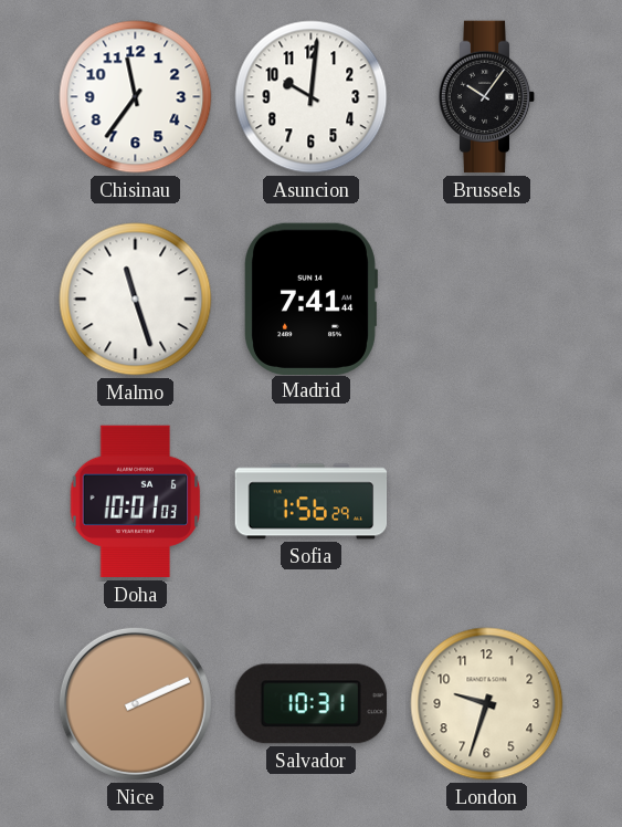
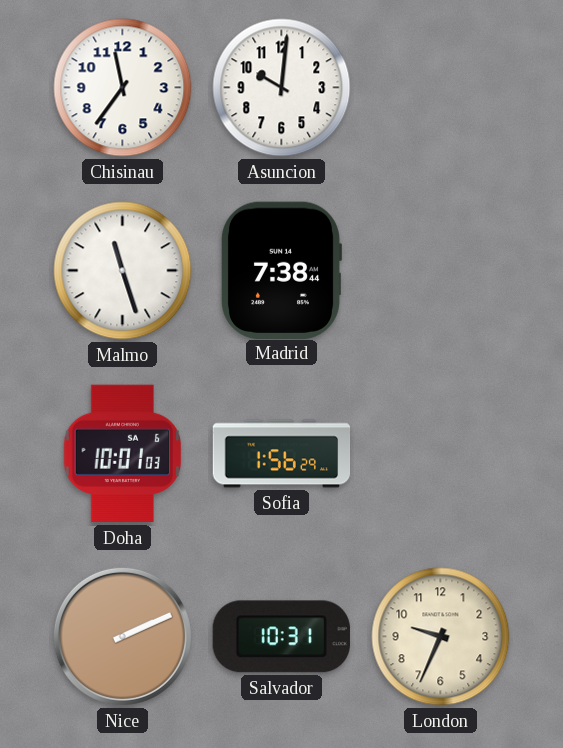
Brussels: 10:06 -> none (487, 97)
Madrid: 7:41 -> 7:38 (282, 270)
London: 9:33 -> 9:34 (441, 637)
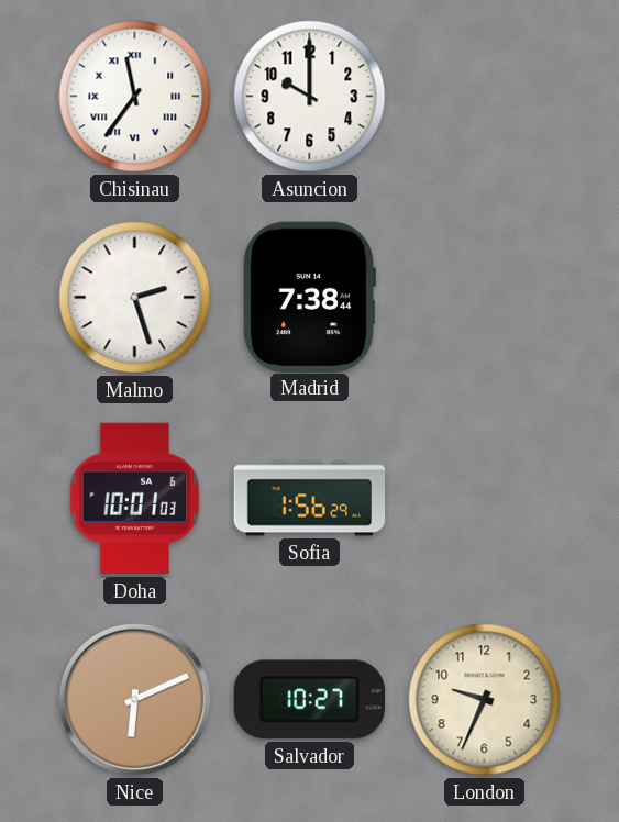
Chisinau numerals: Arabic -> Roman (135, 97)
Asuncion: 10:01 -> 10:00 (310, 97)
Malmo: 11:27 -> 2:27 (135, 298)
Nice: 2:11 -> 6:11 (134, 699)
Salvador: 10:31 -> 10:27 (309, 700)
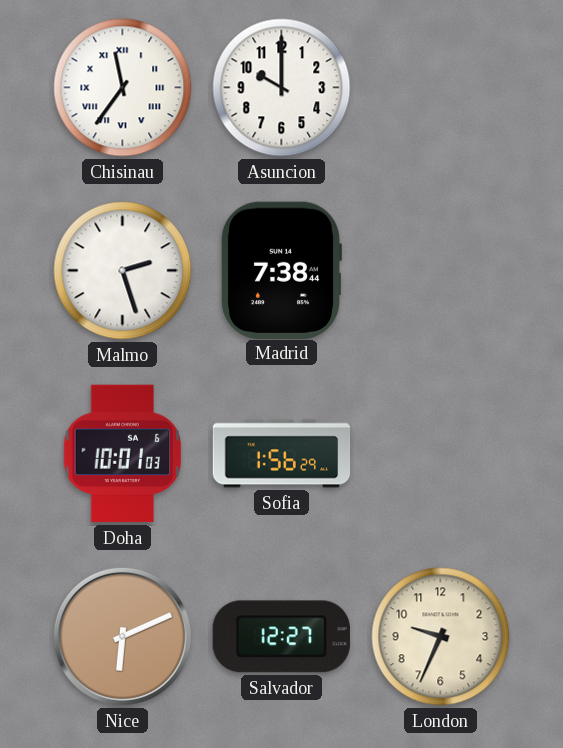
Salvador: 10:27 -> 12:27 (281, 637)
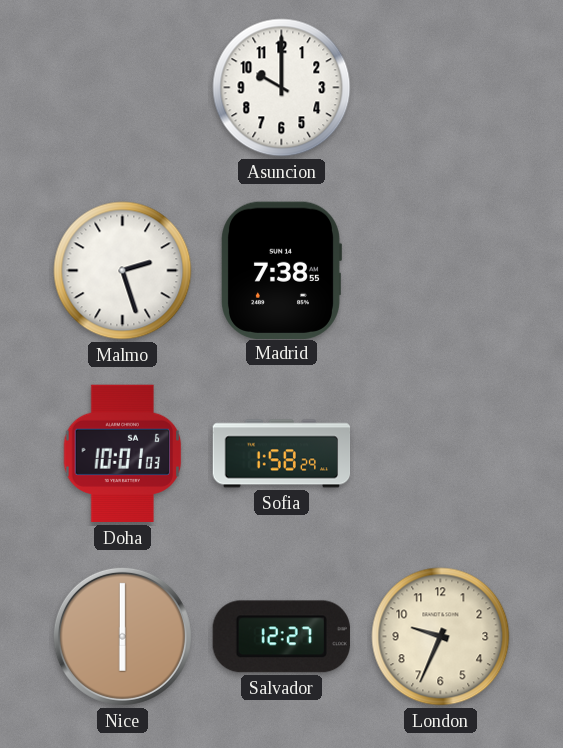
Chisinau: 11:36 -> none (123, 88)
Madrid: 7:38:44 -> 7:38:55 (282, 270)
Sofia: 1:56 -> 1:58 (282, 454)
Nice: 6:11 -> 6:00 (122, 636)
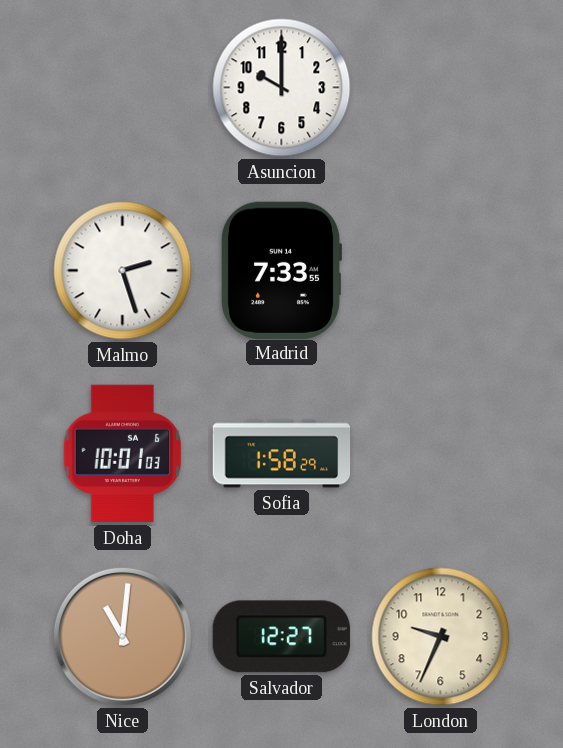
Madrid: 7:38 -> 7:33 (282, 270)
Nice: 6:00 -> 11:01 (122, 636)
